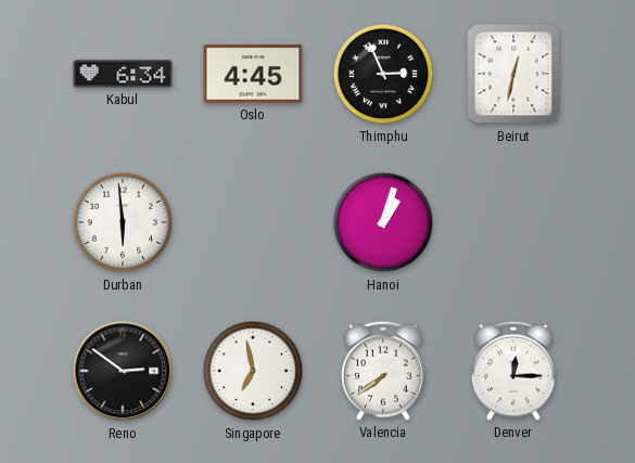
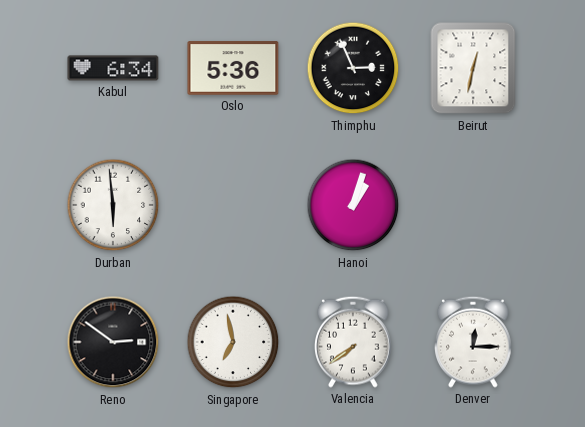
Oslo: 4:45 -> 5:36 (233, 68)
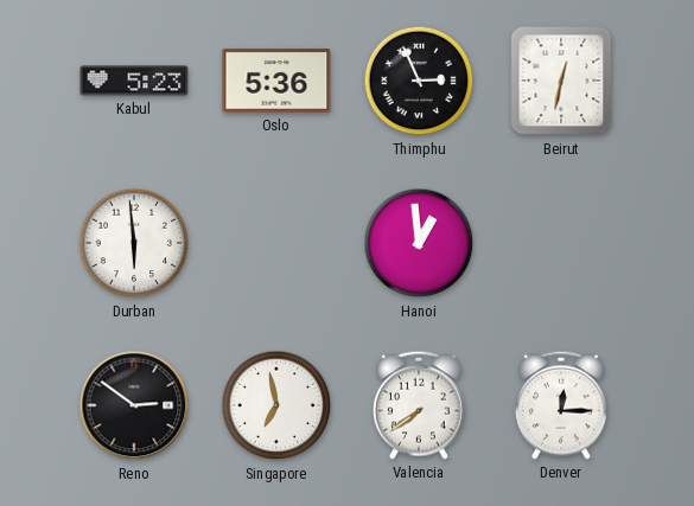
Kabul: 6:34 -> 5:23 (134, 81)
Hanoi: 1:03 -> 12:59 (419, 243)
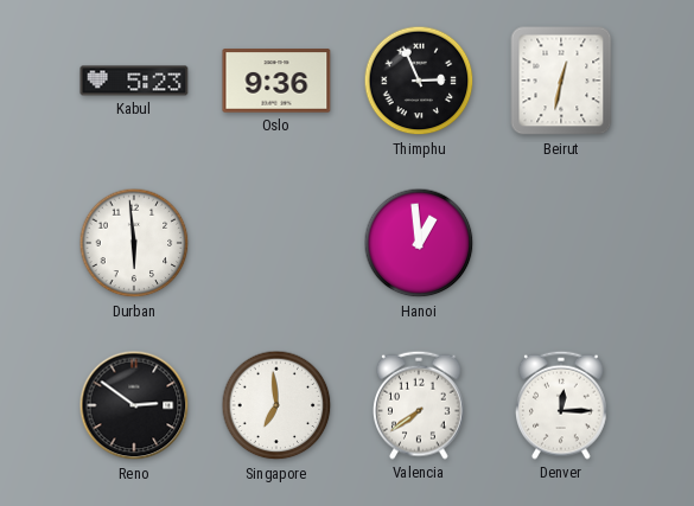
Oslo: 5:36 -> 9:36 (276, 81)
Singapore: 6:58 -> 6:59 (276, 405)
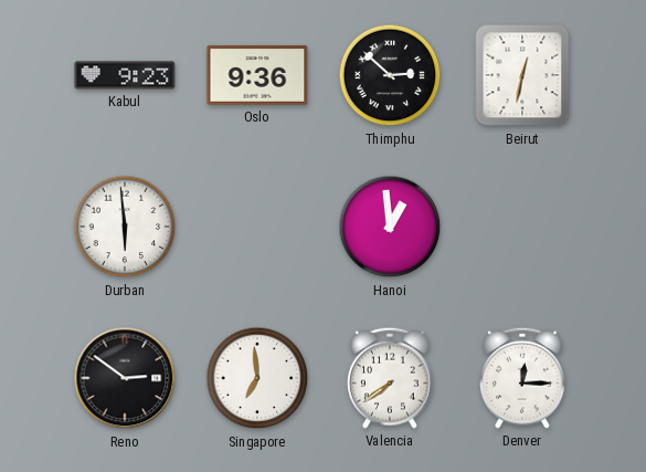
Kabul: 5:23 -> 9:23 (125, 75)
Thimphu: 2:56 -> 2:52 (390, 75)
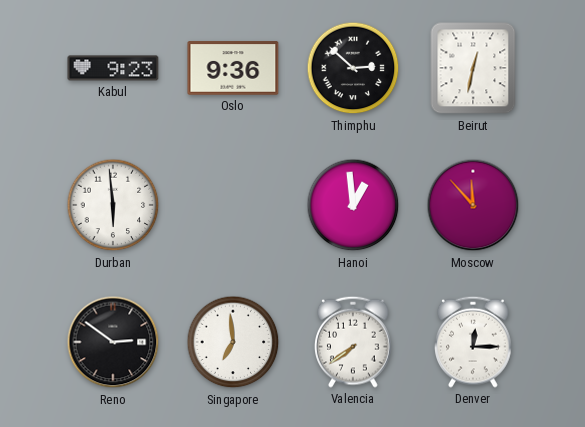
Moscow: none -> 11:53 (473, 205)
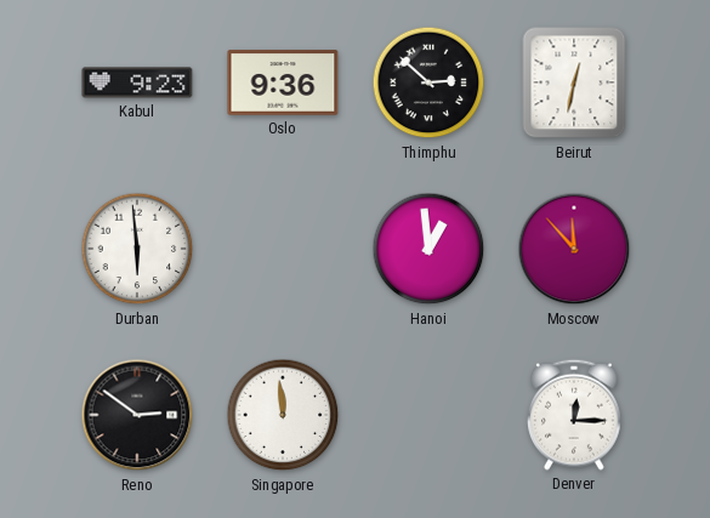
Singapore: 6:59 -> 11:59 (283, 415)
Valencia: 7:39 -> none (354, 342)
